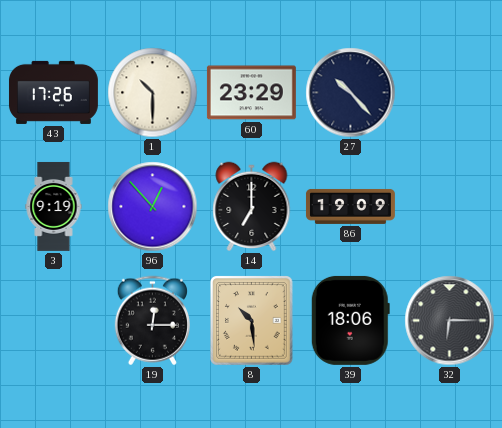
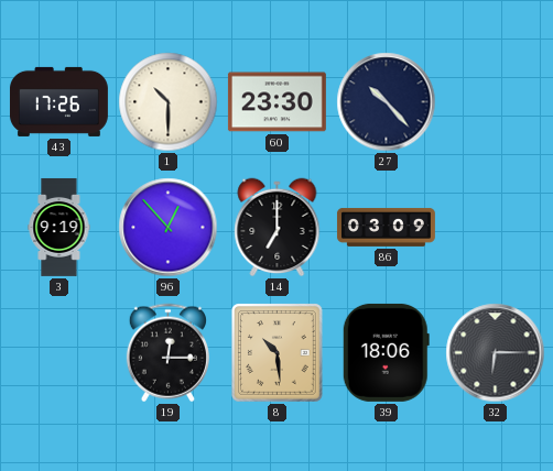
60: 23:29 -> 23:30 (276, 102)
86: 19:09 -> 03:09 (386, 227)
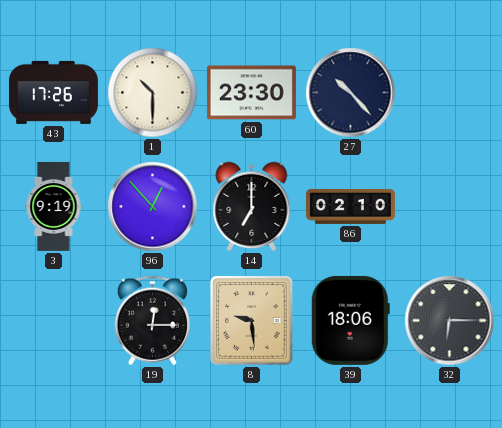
86: 03:09 -> 02:10 (350, 206)
8: 10:29 -> 9:29 (252, 321)
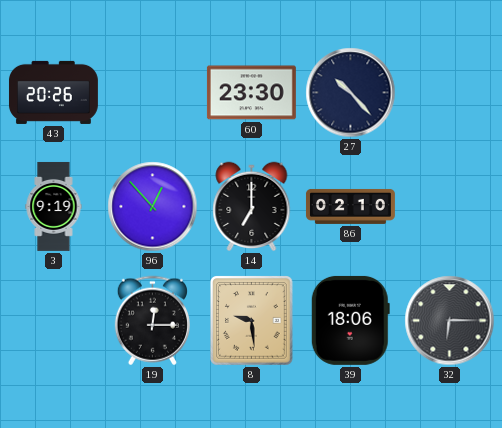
43: 17:26 -> 20:26 (53, 92)
1: 10:30 -> none (153, 93)
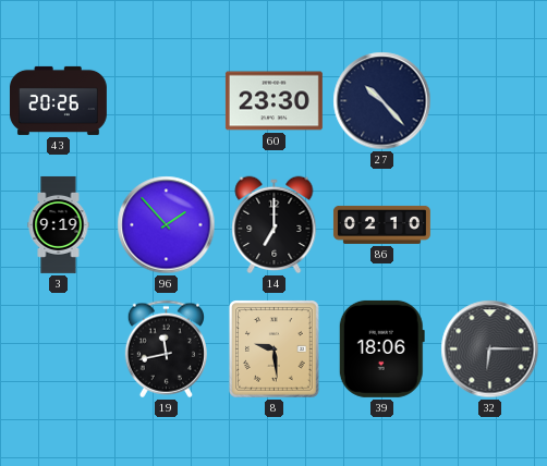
96: 12:53 -> 1:53 (167, 225)
19: 12:15 -> 11:43 (166, 349)
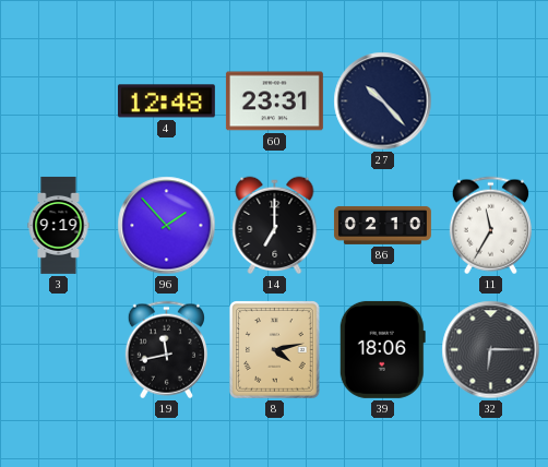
43: 20:26 -> none (58, 100)
4: none -> 12:48 (166, 101)
60: 23:30 -> 23:31 (274, 101)
11: none -> 11:35 (490, 226)
8: 9:29 -> 4:13 (275, 350)
